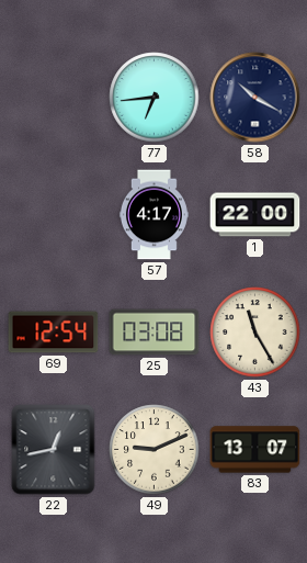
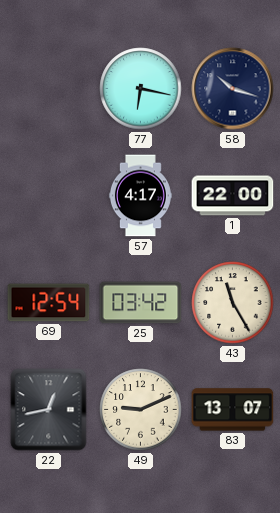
77: 6:44 -> 6:17 (141, 89)
58: 10:20 -> 10:18 (233, 89)
25: 03:08 -> 03:42 (141, 303)
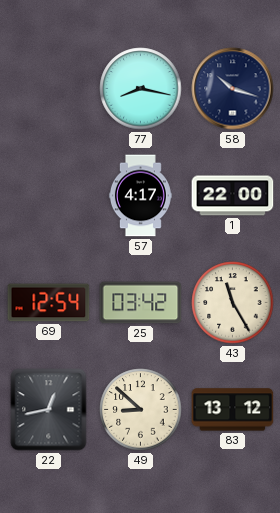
77: 6:17 -> 8:17 (141, 89)
49: 9:11 -> 8:52 (141, 410)
83: 13:07 -> 13:12 (233, 410)
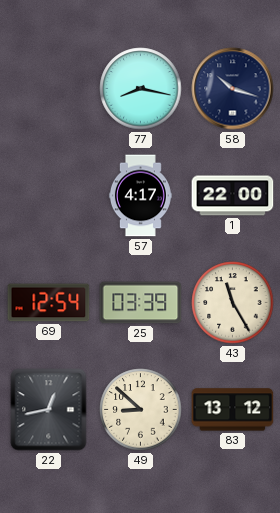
25: 03:42 -> 03:39 (141, 303)
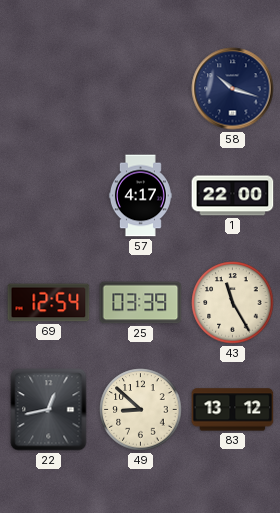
77: 8:17 -> none (141, 89)
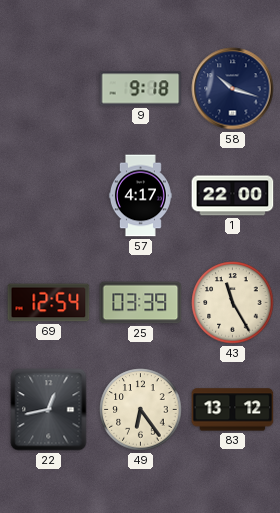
9: none -> 9:18 (141, 89)
49: 8:52 -> 6:24 (141, 410)
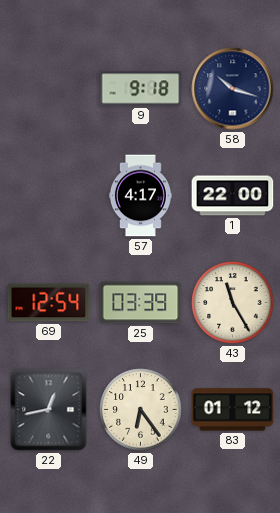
83: 13:12 -> 01:12 (233, 410)
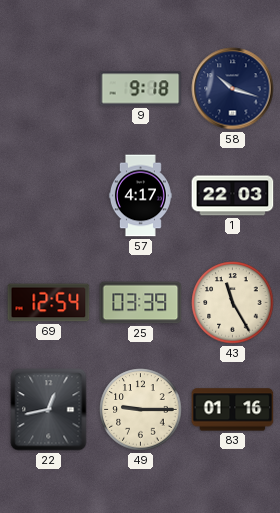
1: 22:00 -> 22:03 (233, 196)
49: 6:24 -> 9:15 (141, 410)
83: 01:12 -> 01:16 (233, 410)
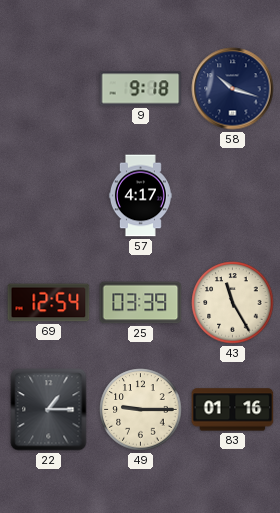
1: 22:03 -> none (233, 196)
22: 12:43 -> 1:15 (49, 410)
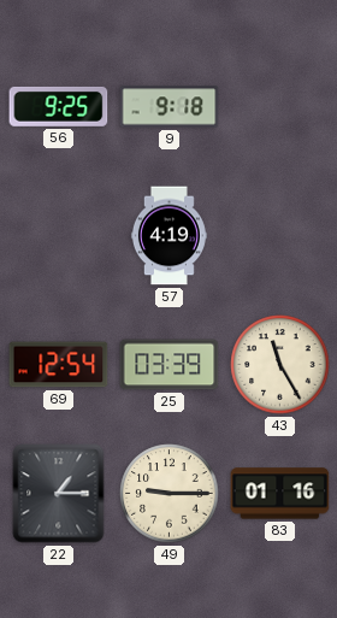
56: none -> 9:25 (59, 106)
58: 10:18 -> none (233, 89)
57: 4:17 -> 4:19 (168, 236)
